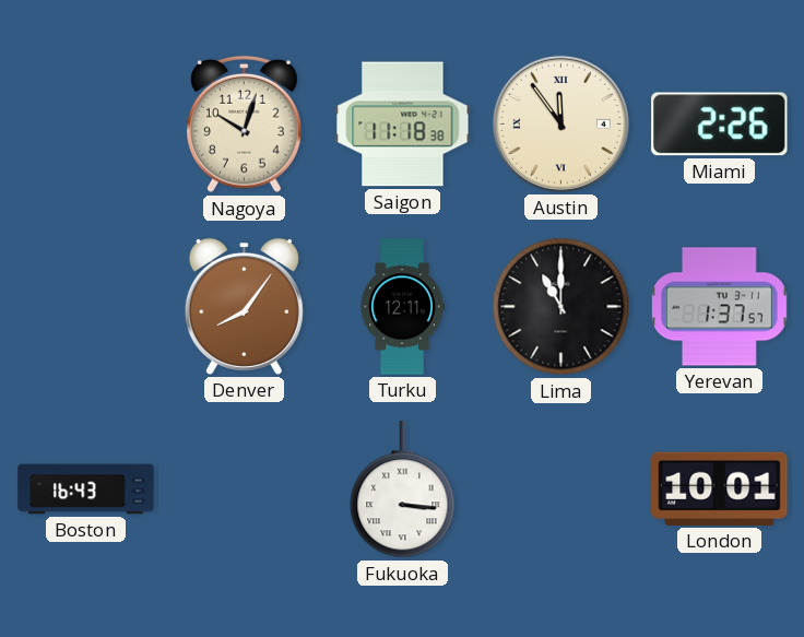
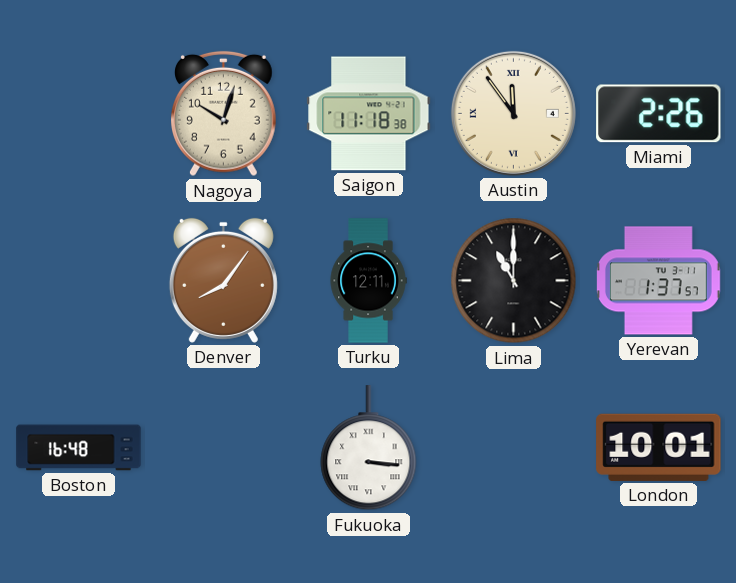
Boston: 16:43 -> 16:48 (79, 448)
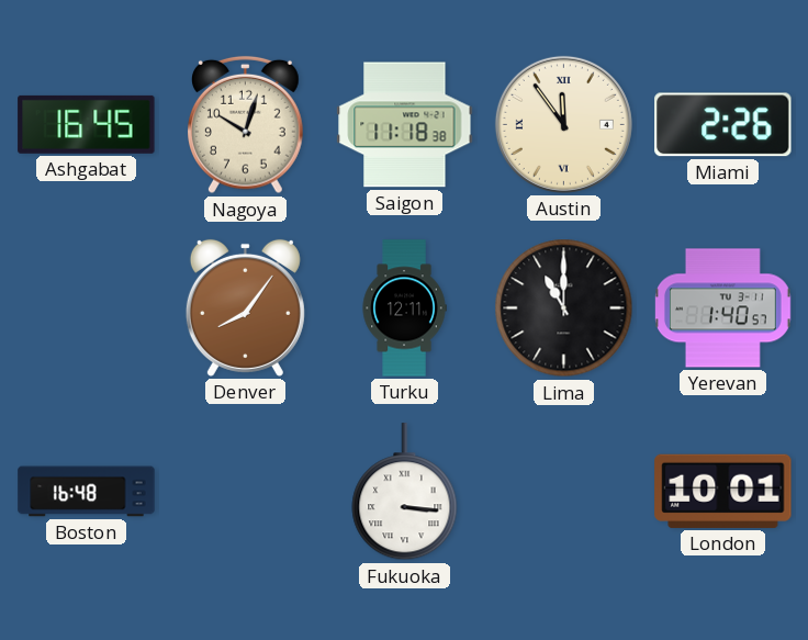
Ashgabat: none -> 16:45 (87, 124)
Yerevan: 1:37 -> 1:40 (723, 308)
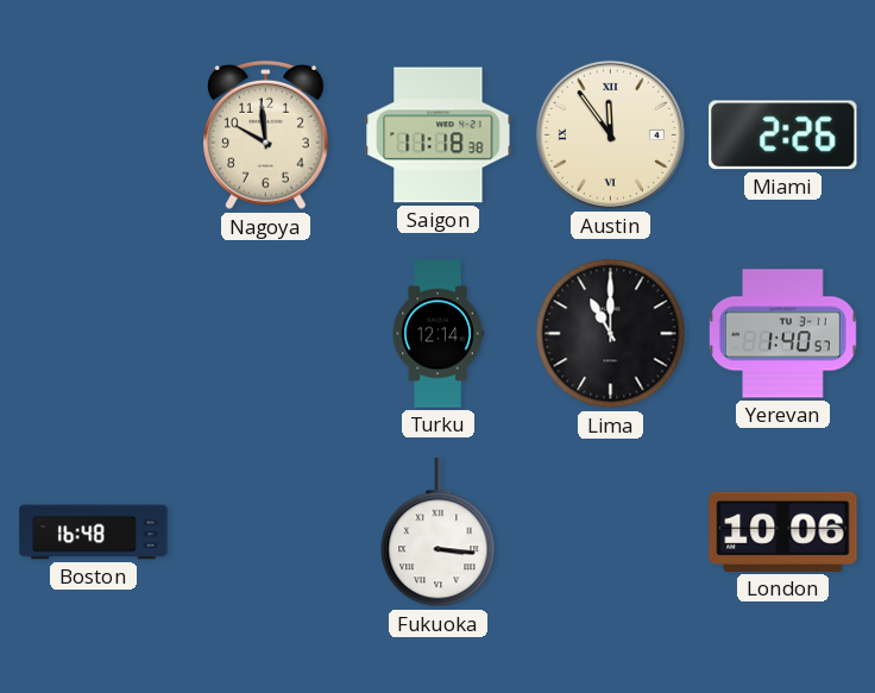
Ashgabat: 16:45 -> none (87, 124)
Nagoya: 10:03 -> 9:59 (266, 136)
Denver: 8:06 -> none (245, 307)
Turku: 12:11 -> 12:14 (437, 334)
London: 10:01 -> 10:06 (783, 531)
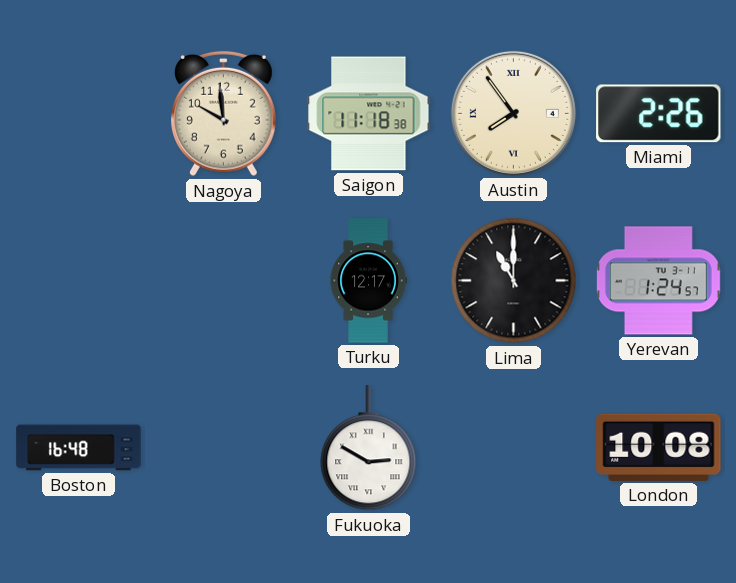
Austin: 11:54 -> 7:54 (513, 113)
Turku: 12:14 -> 12:17 (368, 281)
Yerevan: 1:40 -> 1:24 (659, 281)
Fukuoka: 3:16 -> 2:50 (369, 448)
London: 10:06 -> 10:08 (659, 447)
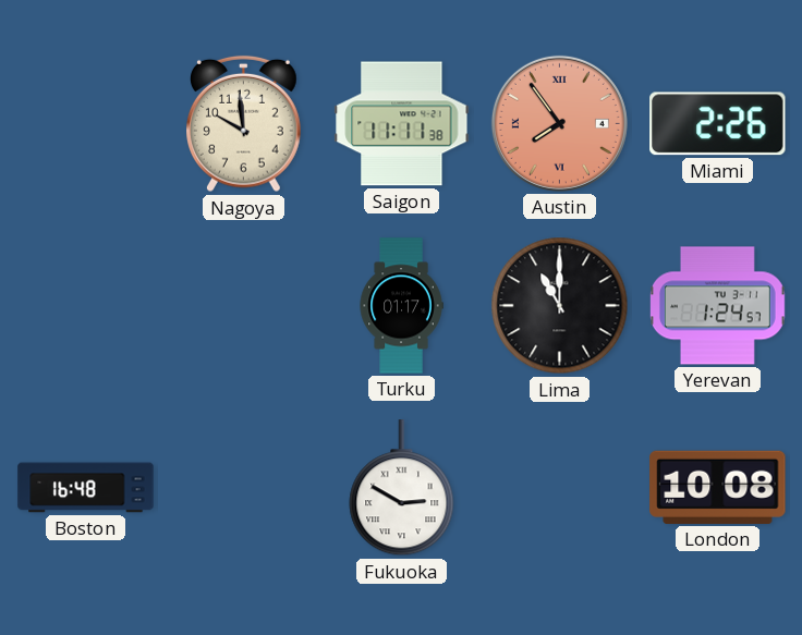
Saigon: 11:18 -> 11:11 (402, 124)
Austin dial: cream -> salmon (559, 123)
Turku: 12:17 -> 01:17 (401, 306)
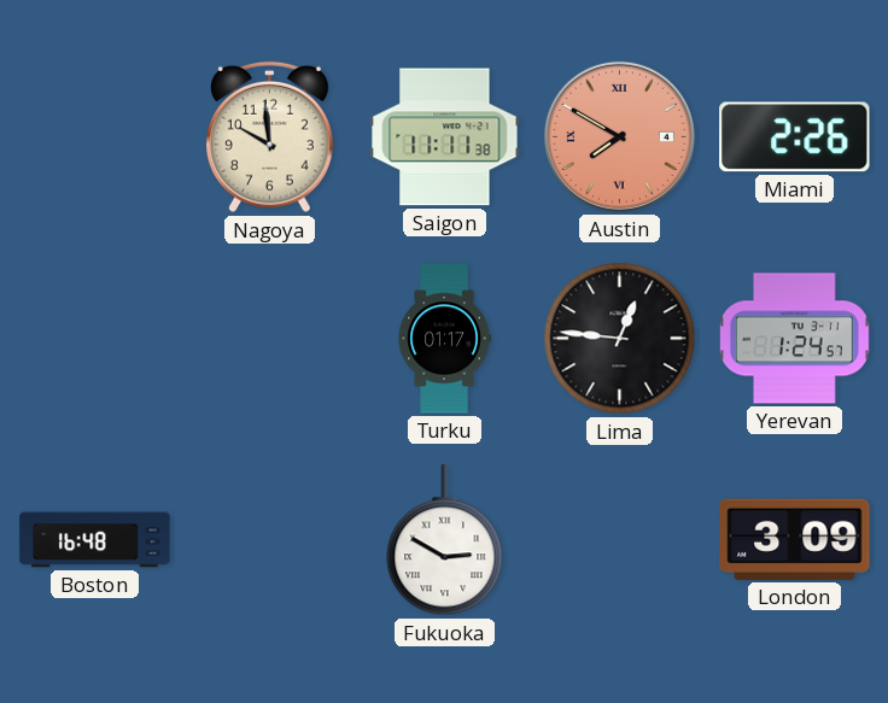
Austin: 7:54 -> 7:50 (619, 136)
Lima: 11:00 -> 12:46 (620, 339)
London: 10:08 -> 3:09 (795, 539)
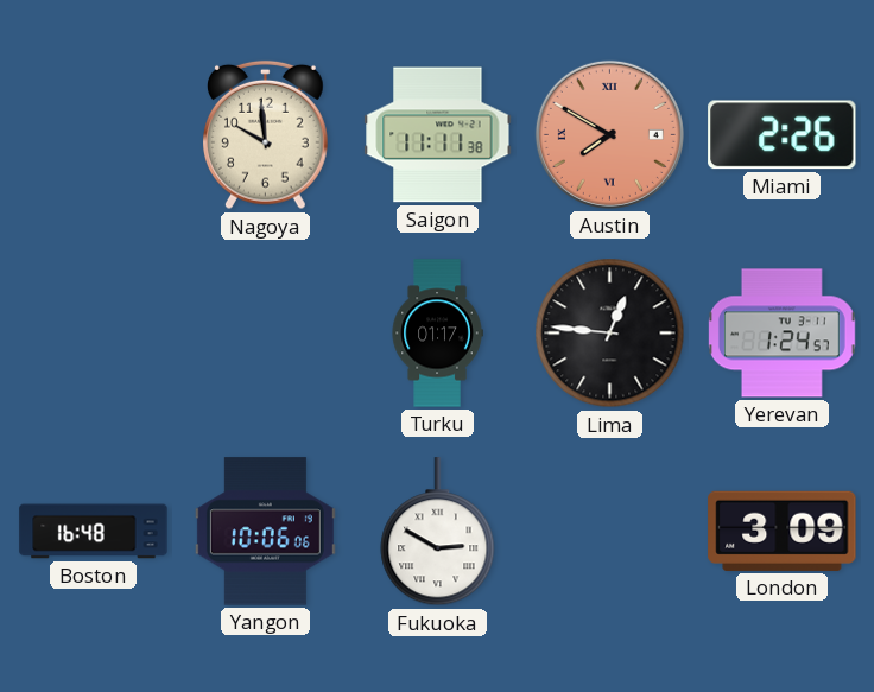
Yangon: none -> 10:06 (265, 532)
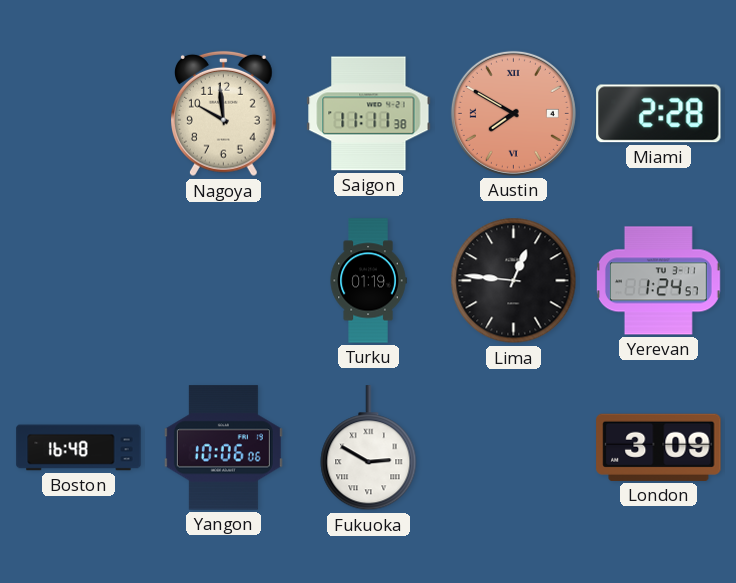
Miami: 2:26 -> 2:28 (659, 114)
Turku: 01:17 -> 01:19 (368, 281)
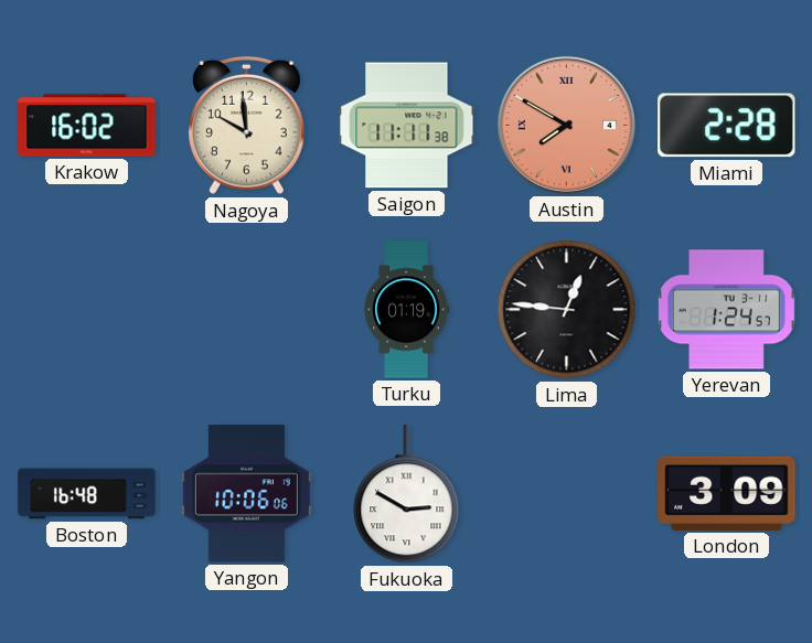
Krakow: none -> 16:02 (87, 126)
